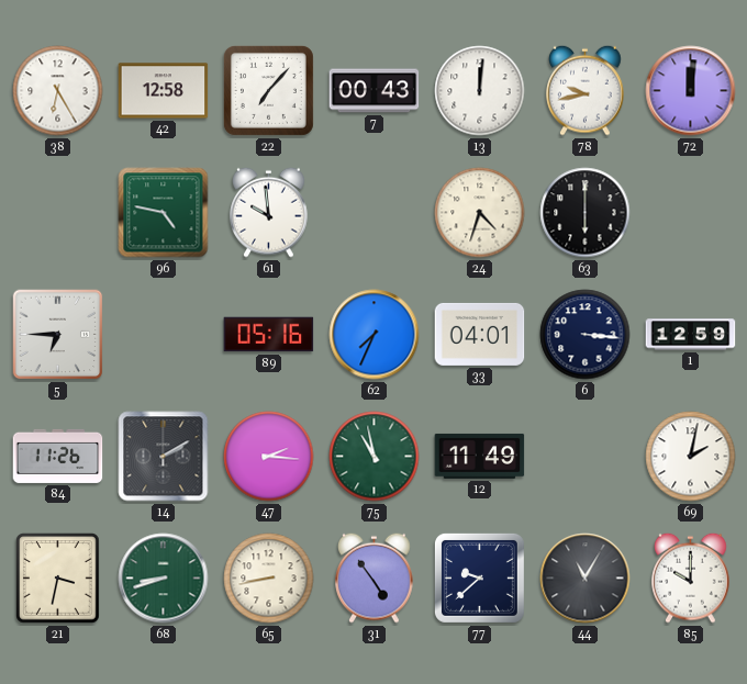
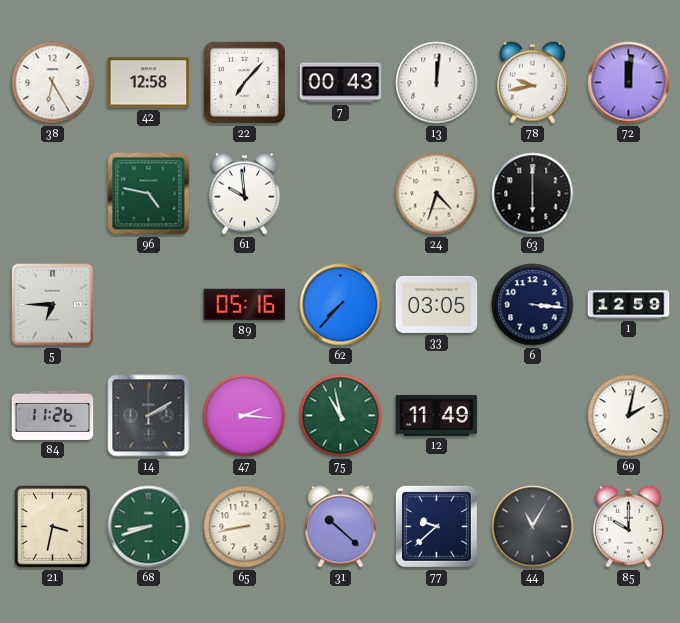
62: 7:34 -> 7:37 (341, 305)
33: 04:01 -> 03:05 (437, 304)
31: 4:54 -> 10:22 (341, 526)
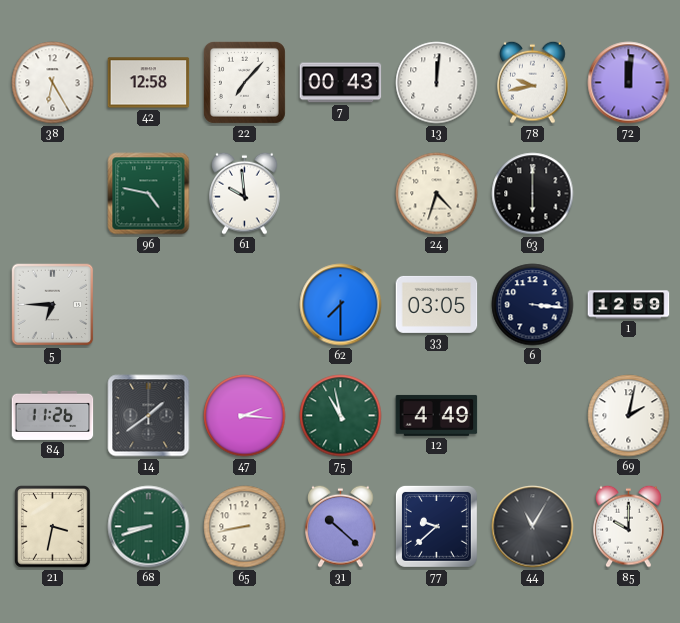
89: 05:16 -> none (245, 305)
62: 7:37 -> 7:30 (341, 305)
14: 2:10 -> 1:39 (149, 416)
12: 11:49 -> 4:49 (437, 415)
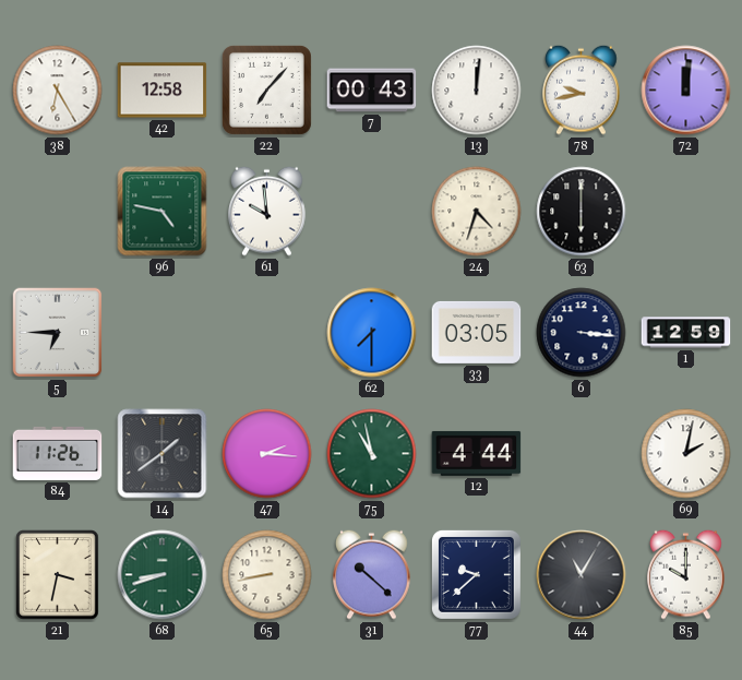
12: 4:49 -> 4:44 (477, 453)
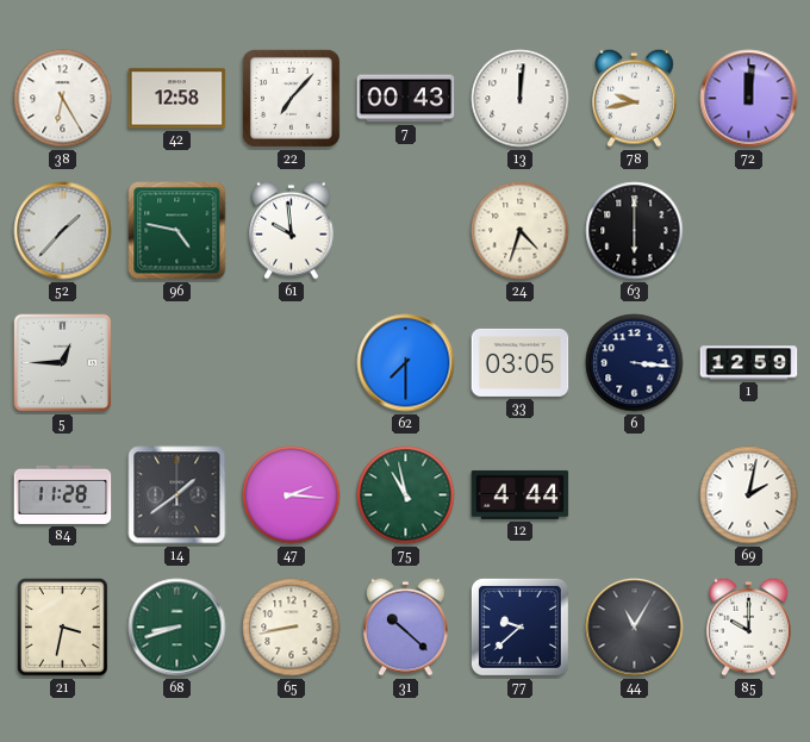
52: none -> 1:37 (63, 231)
5: 6:45 -> 12:45 (63, 363)
84: 11:26 -> 11:28 (63, 494)
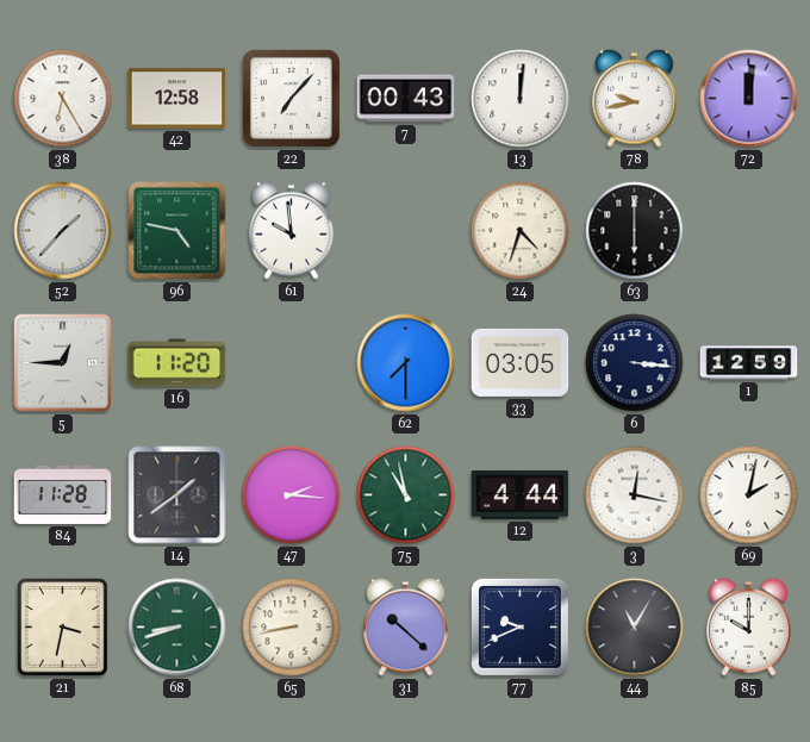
16: none -> 11:20 (177, 363)
3: none -> 12:17 (635, 495)
77: 9:38 -> 9:41 (519, 626)
